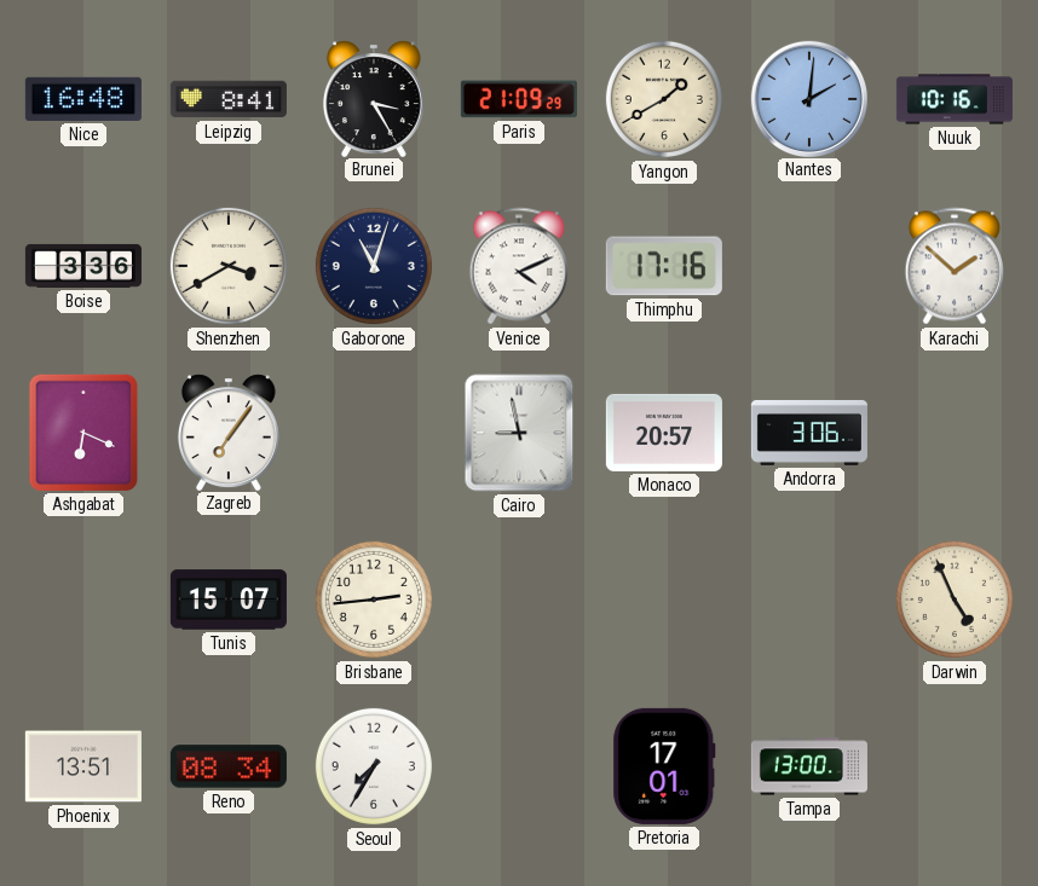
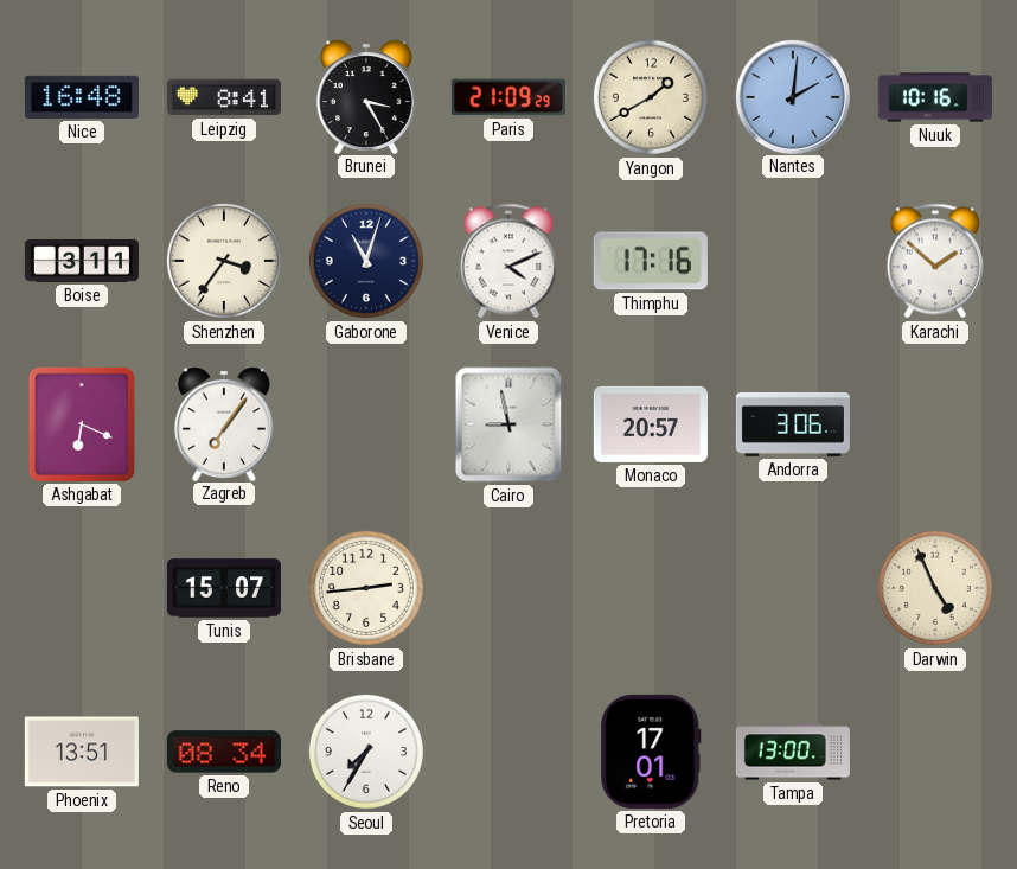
Boise: 3:36 -> 3:11 (82, 261)
Shenzhen: 3:40 -> 3:36 (224, 261)
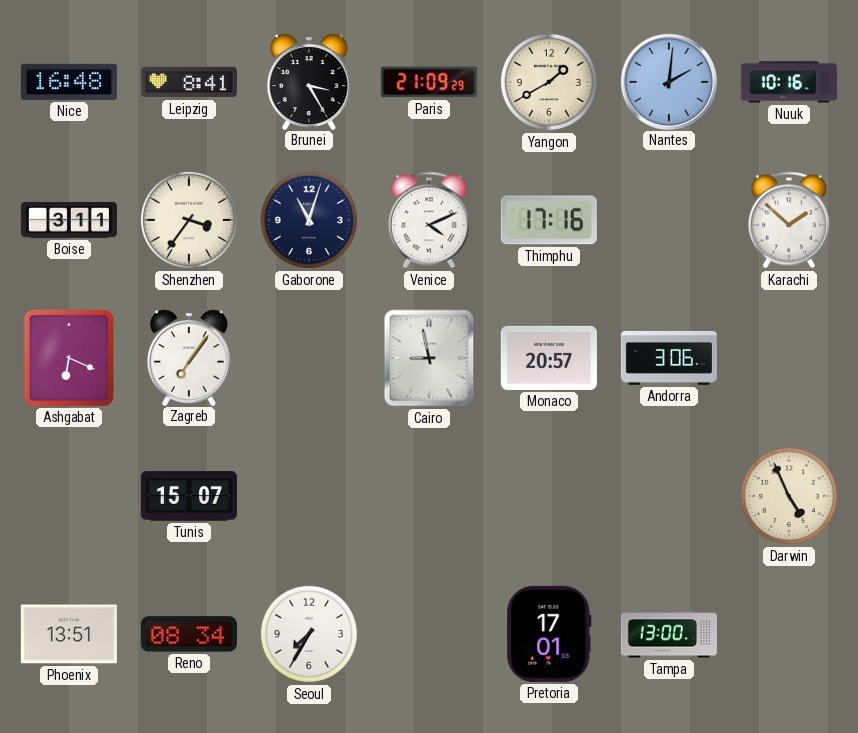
Brisbane: 2:44 -> none (366, 588)
